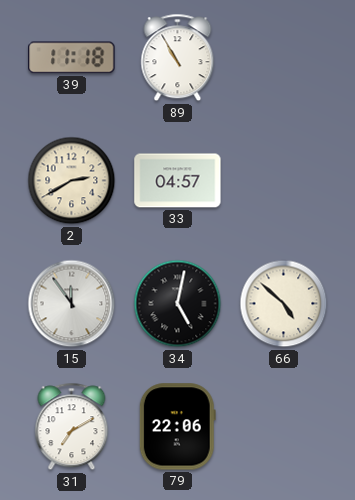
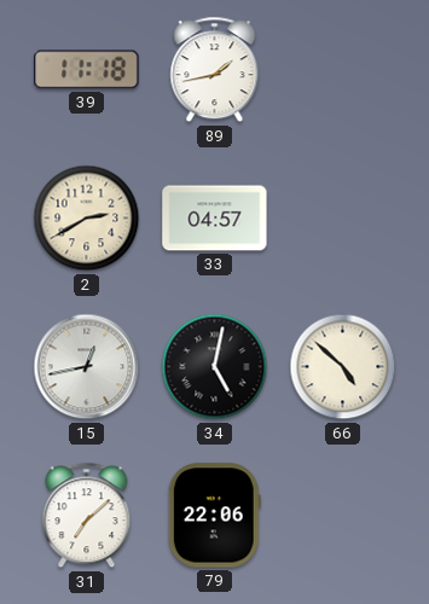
89: 10:55 -> 1:43 (215, 70)
15: 11:54 -> 12:43 (87, 367)
31: 7:10 -> 7:08 (87, 516)
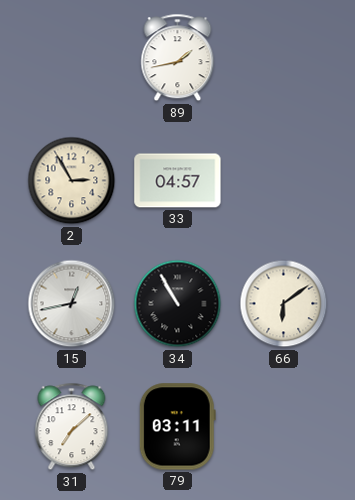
39: 11:18 -> none (87, 70)
2: 2:40 -> 2:55 (72, 181)
34: 5:02 -> 10:55 (178, 304)
66: 4:52 -> 6:09 (284, 304)
79: 22:06 -> 03:11 (177, 427)
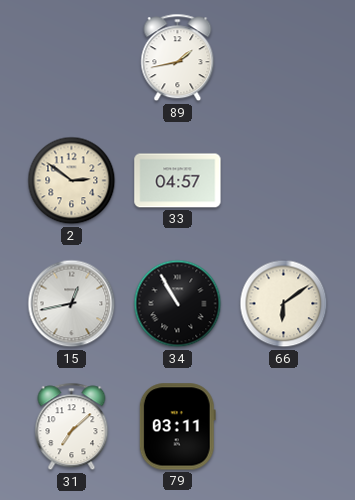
2: 2:55 -> 2:51 (72, 181)
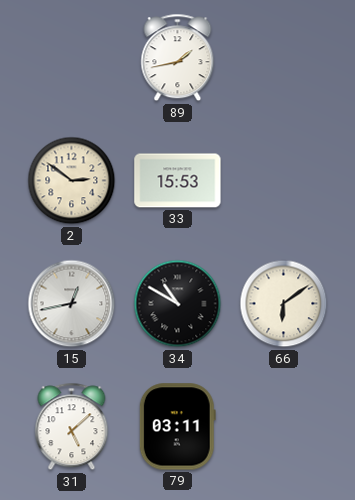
33: 04:57 -> 15:53 (178, 181)
34: 10:55 -> 10:50 (178, 304)
31: 7:08 -> 5:08 (72, 427)
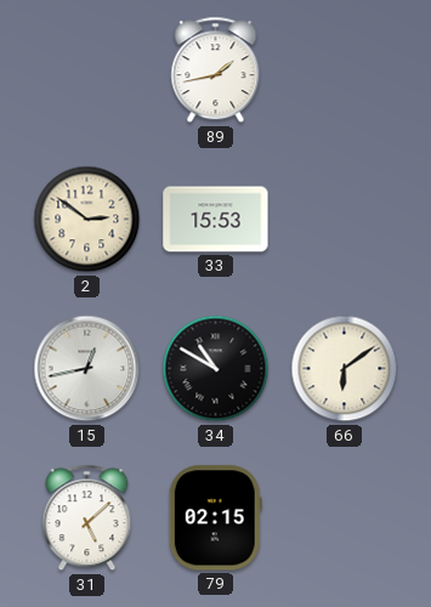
79: 03:11 -> 02:15 (215, 518)
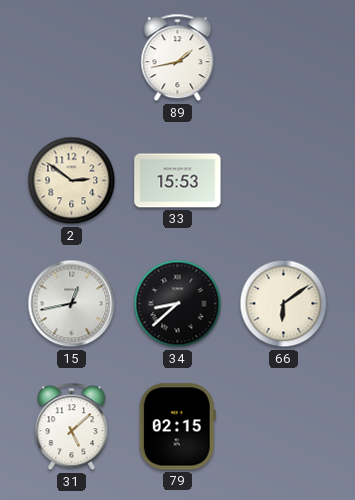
34: 10:50 -> 8:38 (178, 304)
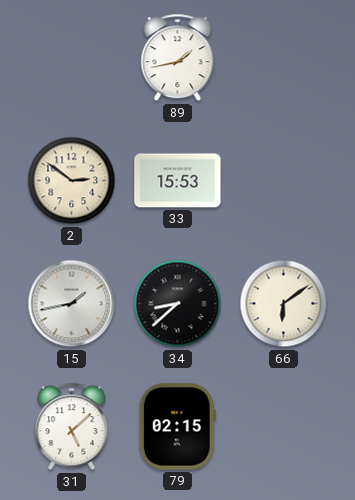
15: 12:43 -> 1:43 (72, 304)
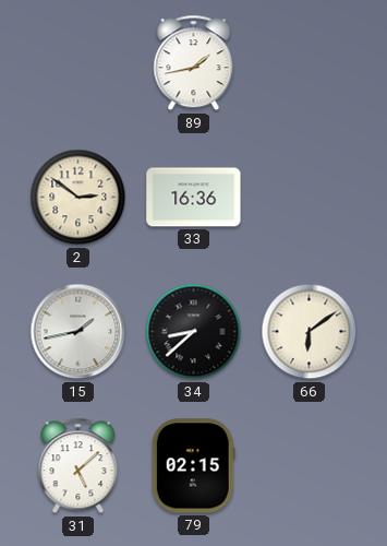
33: 15:53 -> 16:36 (194, 198)
